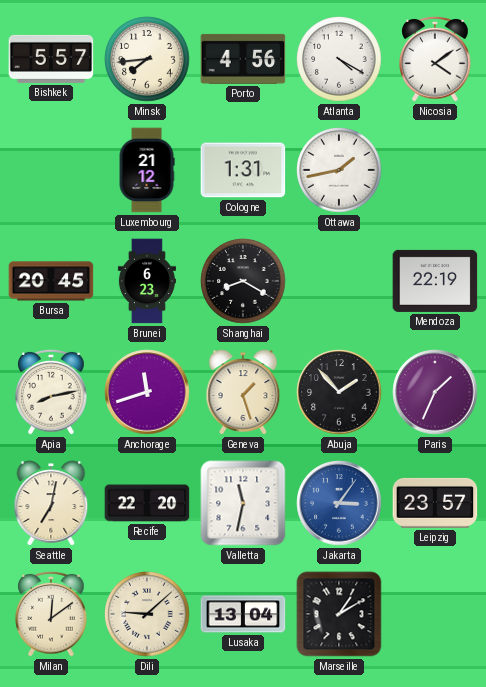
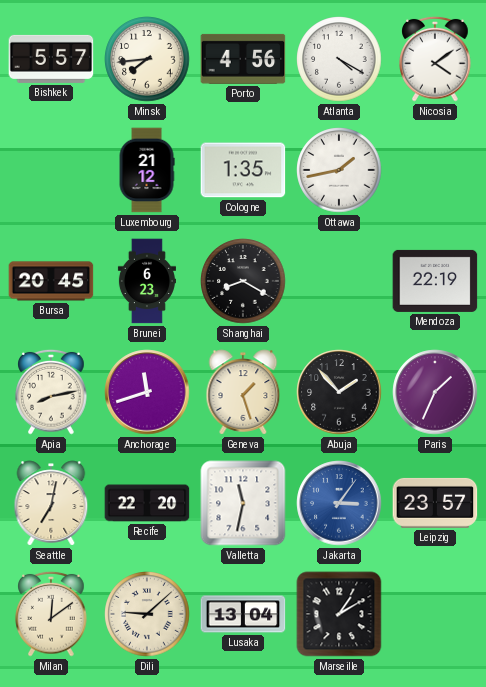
Cologne: 1:31 -> 1:35 (243, 170)
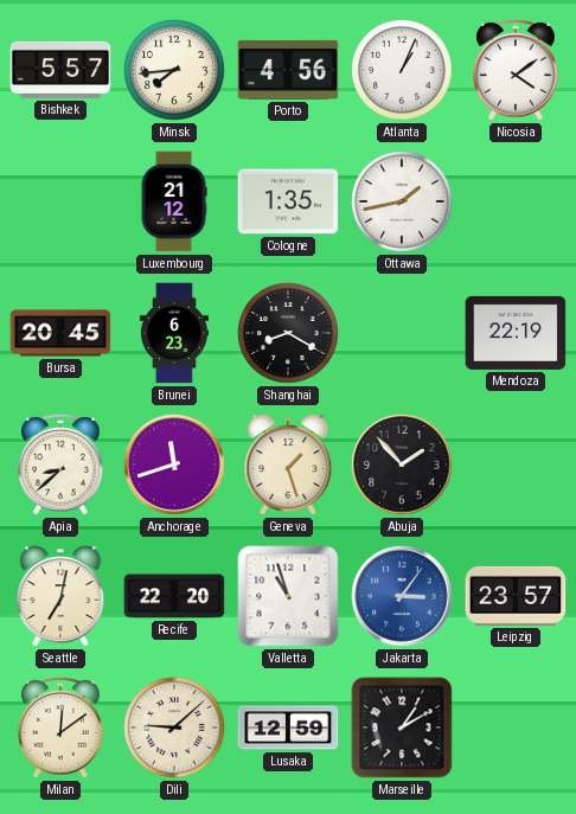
Atlanta: 4:20 -> 1:04 (402, 70)
Apia: 8:13 -> 8:38 (60, 464)
Paris: 1:34 -> none (435, 392)
Valletta: 11:32 -> 10:57 (288, 596)
Lusaka: 13:04 -> 12:59 (288, 728)
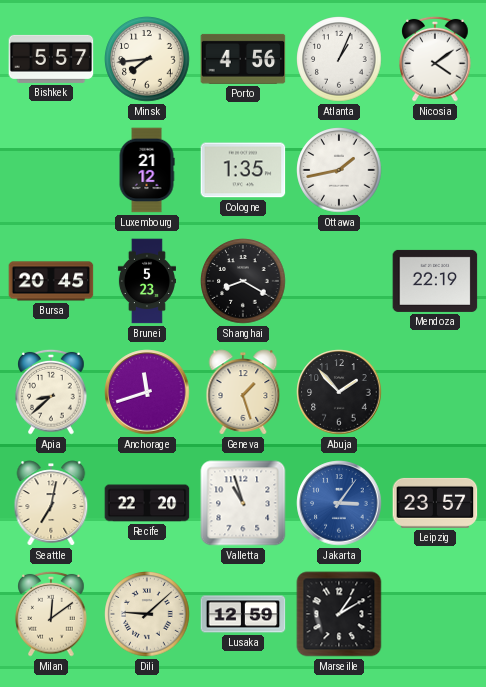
Brunei: 6:23 -> 5:23 (147, 281)
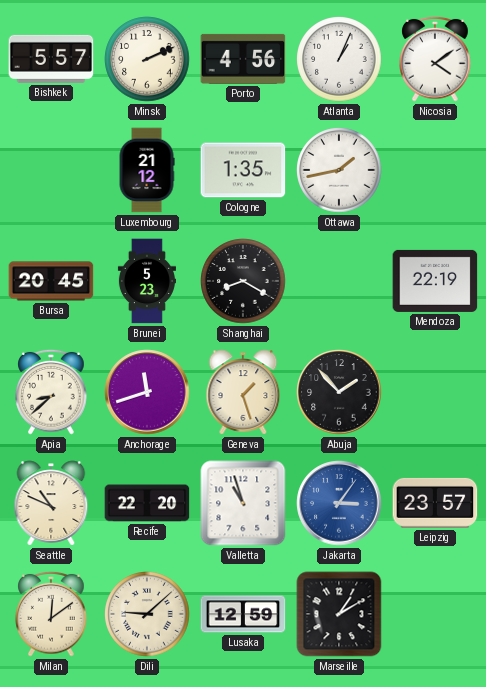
Minsk: 7:44 -> 2:11 (147, 59)
Seattle: 7:02 -> 10:49 (51, 503)
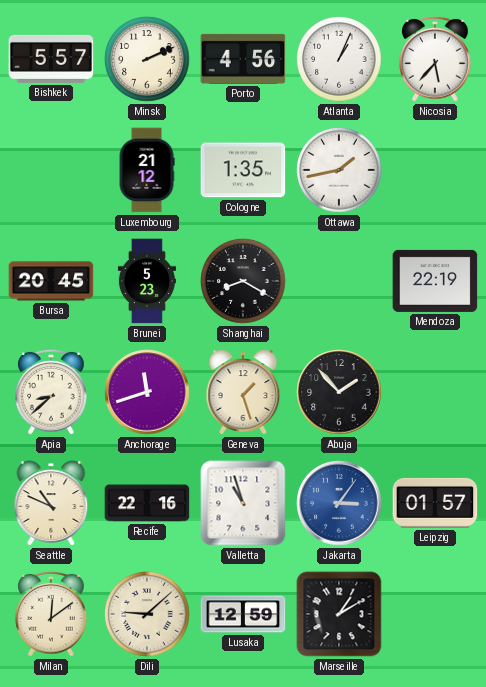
Nicosia: 4:09 -> 5:37 (435, 59)
Recife: 22:20 -> 22:16 (147, 503)
Leipzig: 23:57 -> 01:57 (435, 503)
